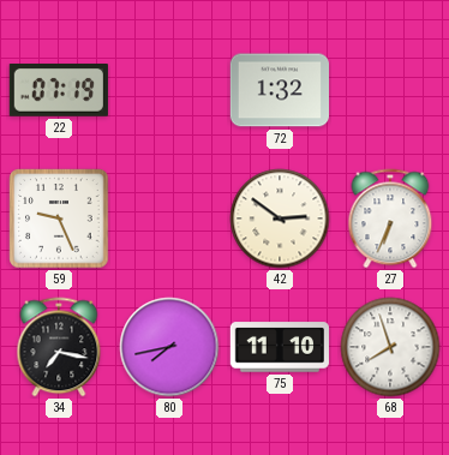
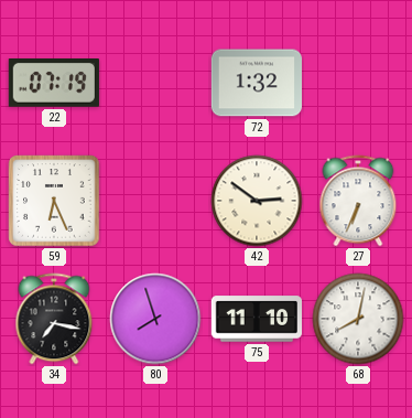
59: 9:26 -> 6:26 (54, 201)
80: 7:43 -> 7:57 (155, 319)
68: 7:57 -> 8:02 (358, 319)
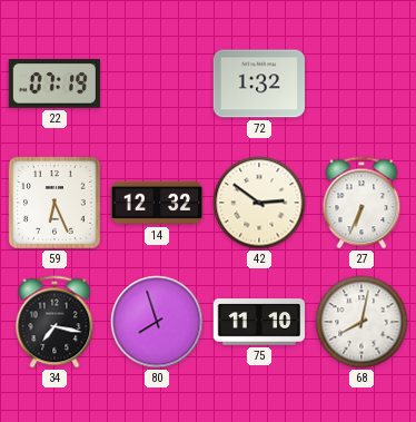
14: none -> 12:32 (156, 203)
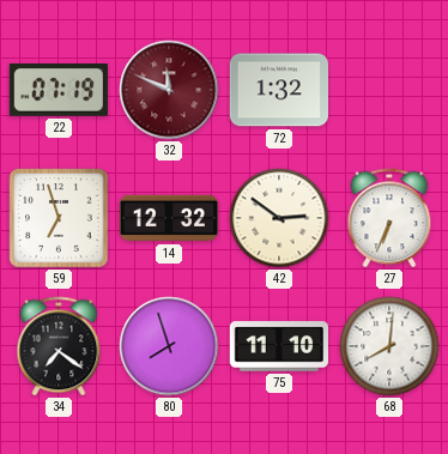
32: none -> 11:49 (169, 90)
59: 6:26 -> 6:57 (59, 218)
34: 7:17 -> 7:21 (59, 346)
68: 8:02 -> 8:01 (389, 346)
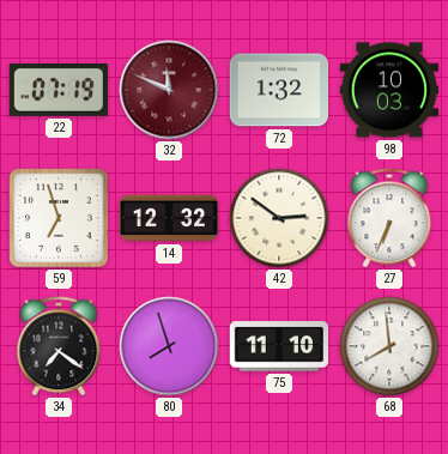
98: none -> 10:03 (388, 90)
68: 8:01 -> 7:59 (389, 346)
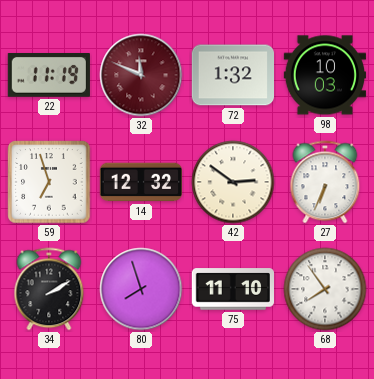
22: 07:19 -> 11:19 (49, 76)
34: 7:21 -> 2:10 (49, 289)
68: 7:59 -> 7:54 (325, 289)
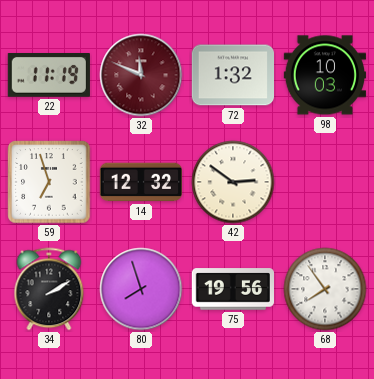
27: 6:34 -> none (325, 182)
75: 11:10 -> 19:56 (232, 289)
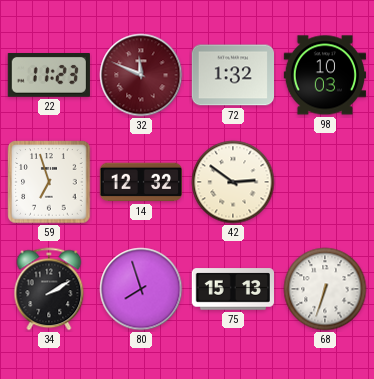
22: 11:19 -> 11:23 (49, 76)
75: 19:56 -> 15:13 (232, 289)
68: 7:54 -> 6:33 (325, 289)
